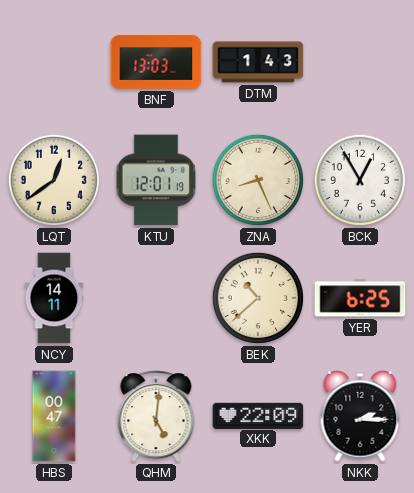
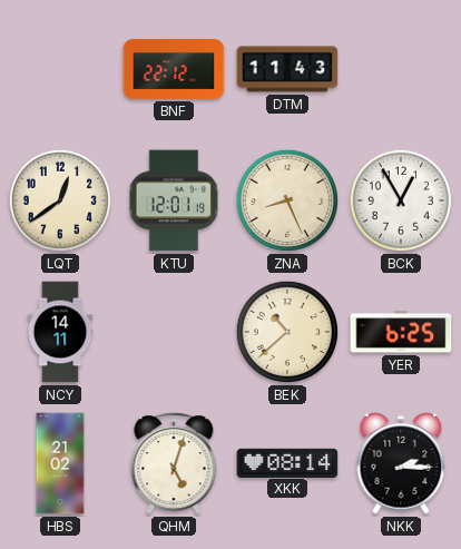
BNF: 13:03 -> 22:12 (174, 69)
DTM: 1:43 -> 11:43 (287, 69)
HBS: 00:47 -> 21:02 (60, 463)
QHM: 5:01 -> 5:03 (174, 463)
XKK: 22:09 -> 08:14 (287, 462)
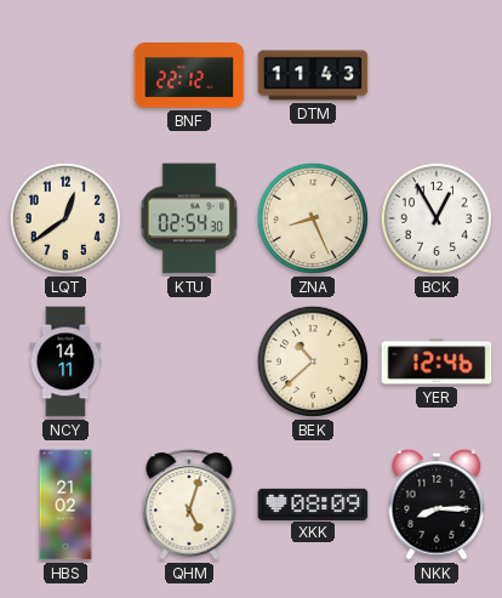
KTU: 12:01 -> 02:54 (188, 218)
YER: 6:25 -> 12:46 (437, 361)
XKK: 08:14 -> 08:09 (313, 503)
NKK: 2:15 -> 8:15 (437, 505)
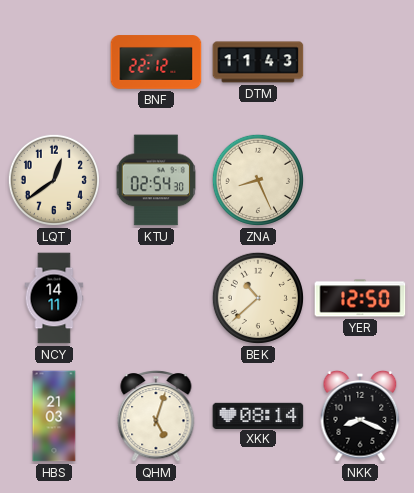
BCK: 12:55 -> none (437, 218)
YER: 12:46 -> 12:50 (360, 298)
HBS: 21:02 -> 21:03 (54, 416)
XKK: 08:09 -> 08:14 (258, 415)
NKK: 8:15 -> 8:19 (360, 416)
